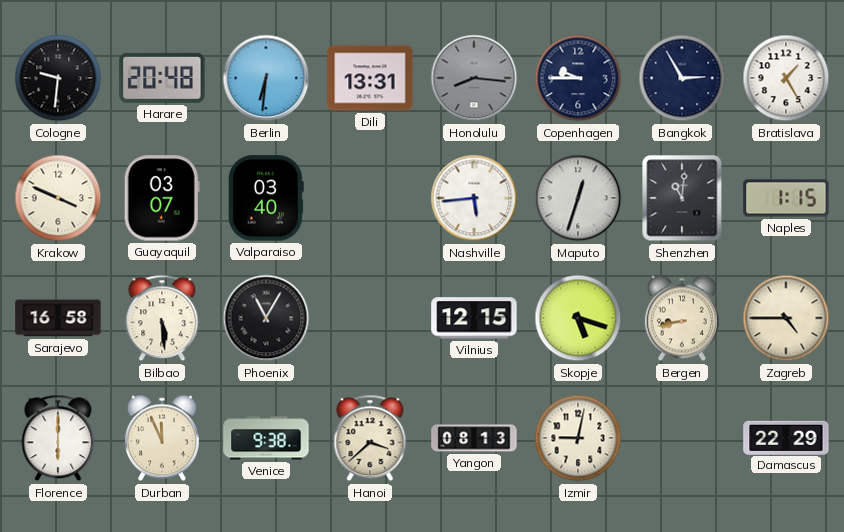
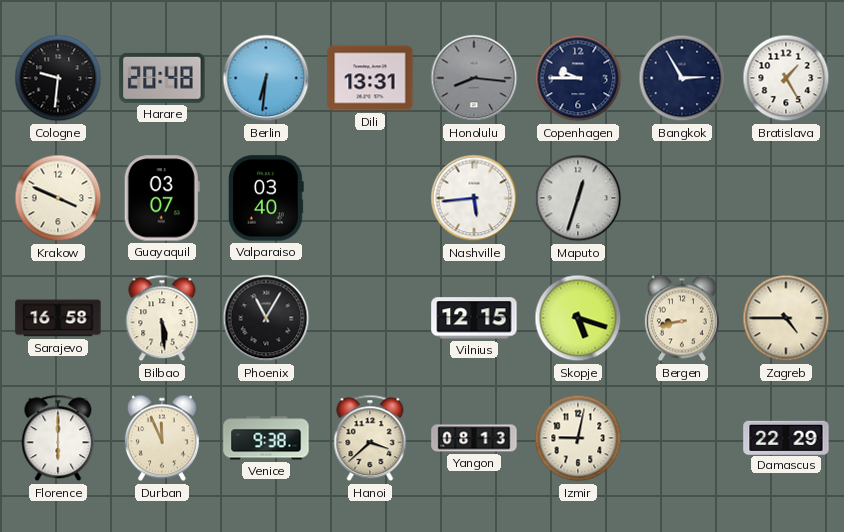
Shenzhen: 11:01 -> none (682, 198)
Naples: 1:15 -> none (786, 198)
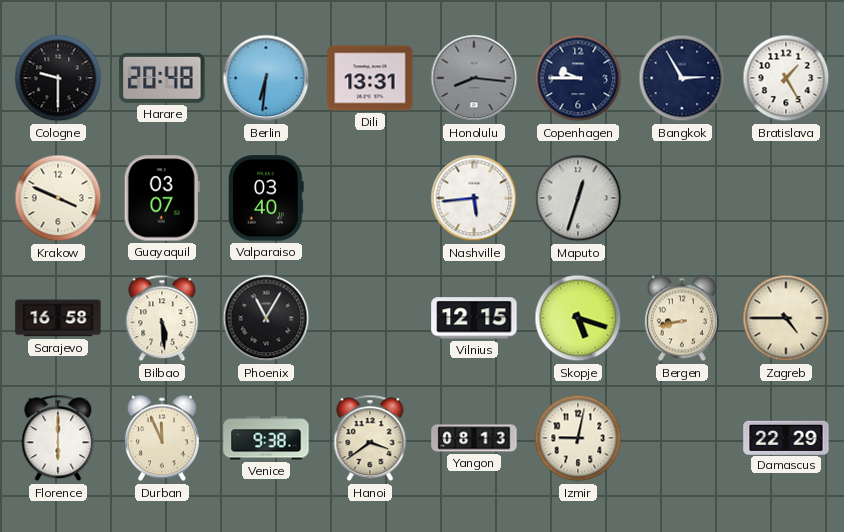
Cologne: 9:31 -> 9:30 (58, 78)
Hanoi: 3:38 -> 3:39 (370, 438)
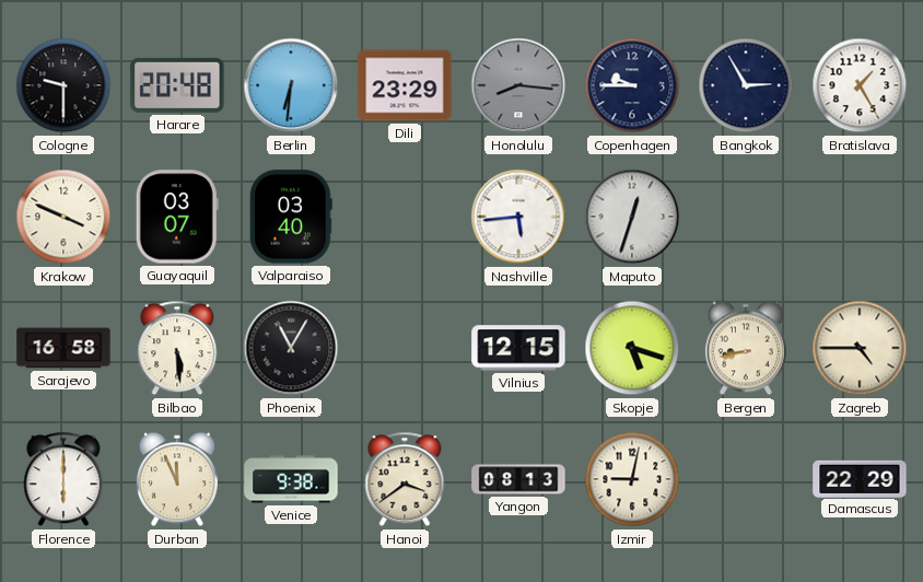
Dili: 13:31 -> 23:29 (405, 85)
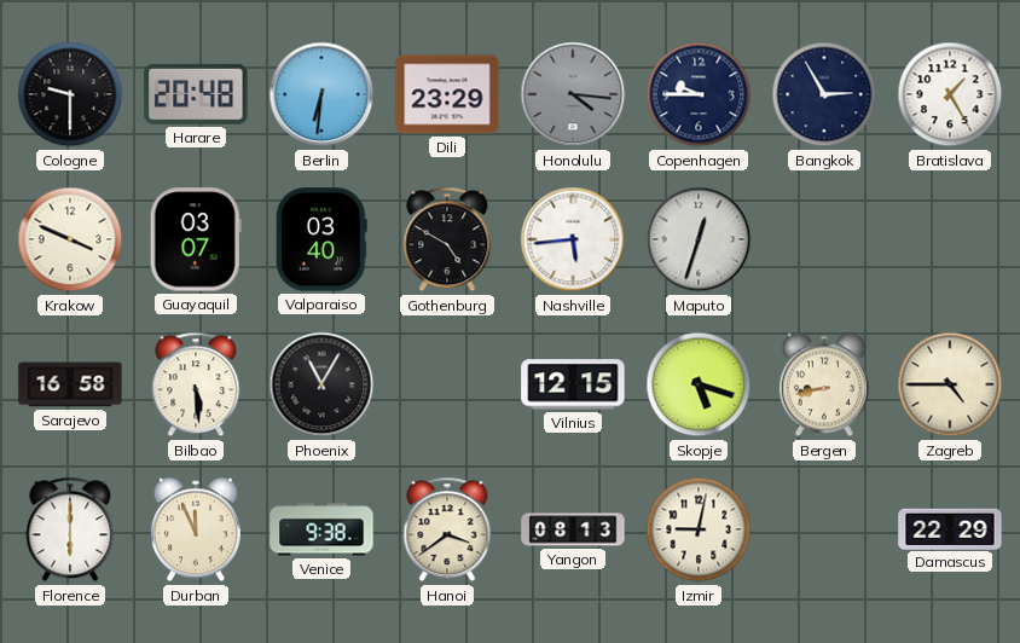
Honolulu: 8:16 -> 4:16 (573, 94)
Gothenburg: none -> 4:50 (447, 239)
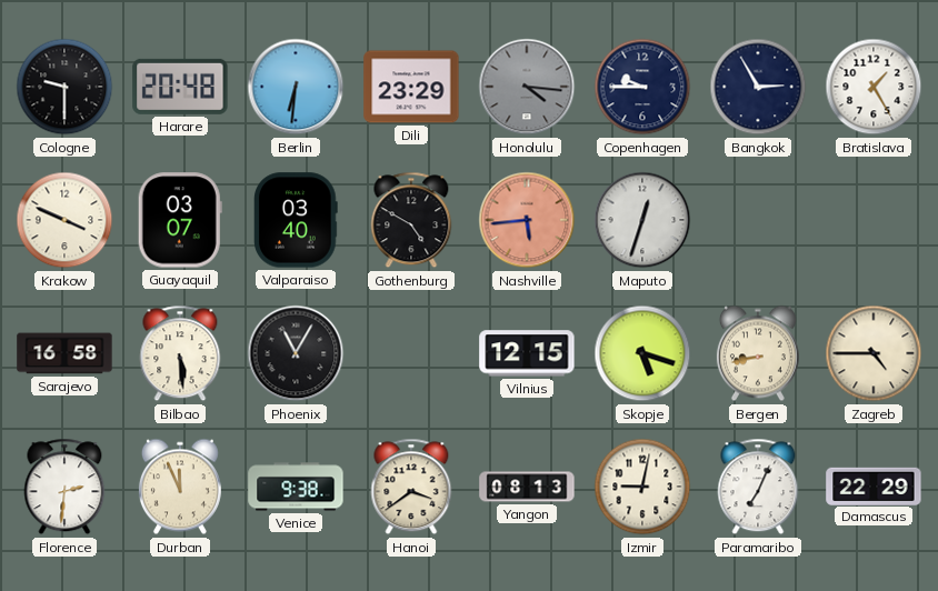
Nashville dial: white -> salmon (527, 220)
Florence: 6:00 -> 2:31 (64, 487)
Paramaribo: none -> 7:04 (758, 487)
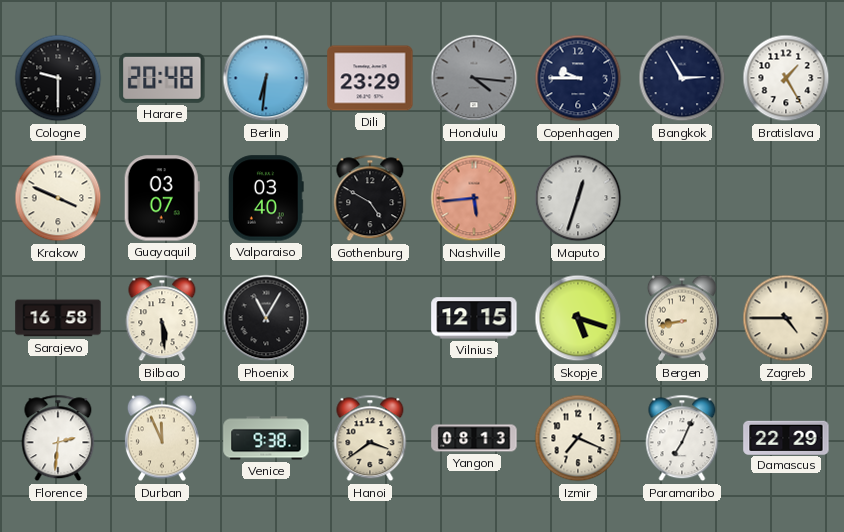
Izmir: 9:02 -> 7:19 (578, 438)
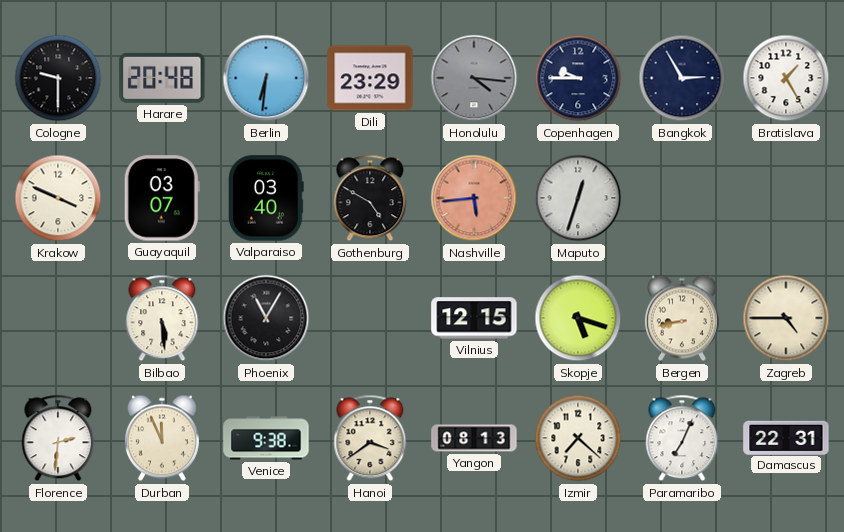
Sarajevo: 16:58 -> none (58, 318)
Izmir: 7:19 -> 7:22 (578, 438)
Damascus: 22:29 -> 22:31 (786, 437)
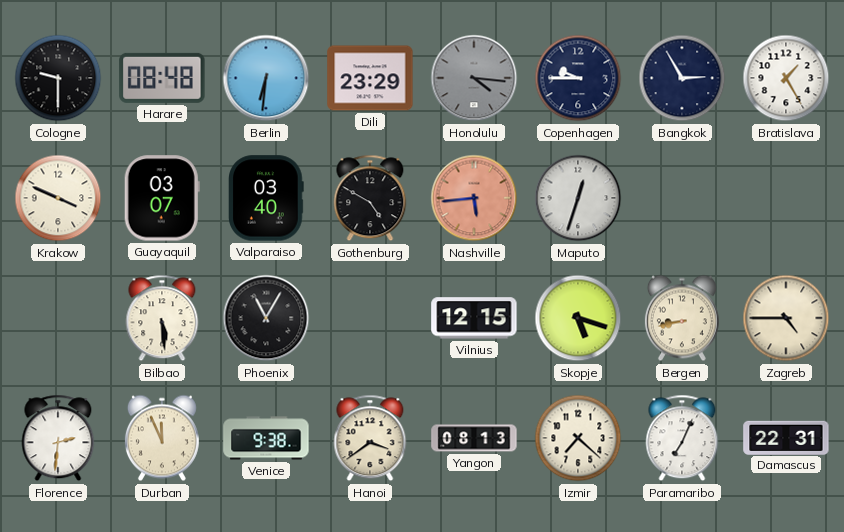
Harare: 20:48 -> 08:48 (162, 78)
